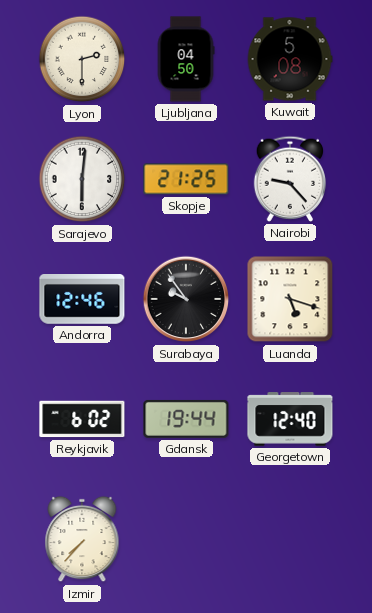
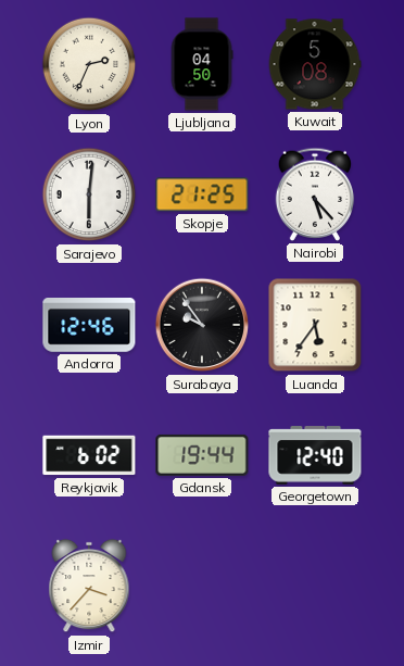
Lyon: 2:30 -> 2:34 (89, 64)
Nairobi: 9:23 -> 5:23 (315, 194)
Luanda: 5:18 -> 5:36 (315, 325)
Izmir: 7:37 -> 3:37 (89, 586)
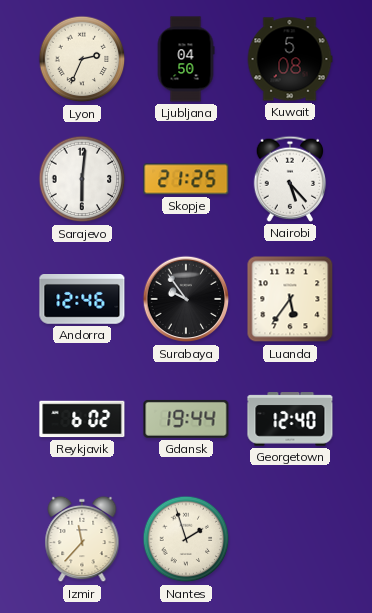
Izmir: 3:37 -> 11:37 (82, 539)
Nantes: none -> 1:57 (186, 539)
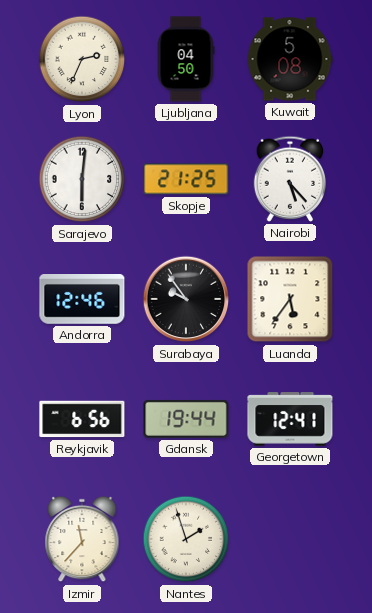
Reykjavik: 6:02 -> 6:56 (82, 419)
Georgetown: 12:40 -> 12:41 (290, 419)
